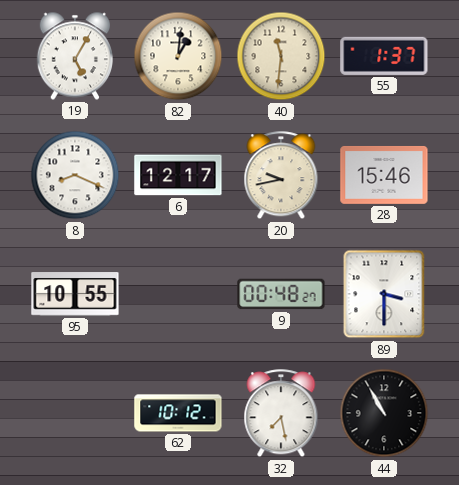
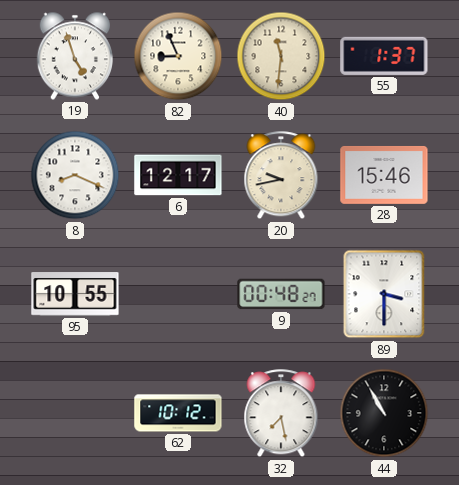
19: 5:05 -> 4:57 (74, 56)
82: 1:01 -> 8:56 (178, 56)
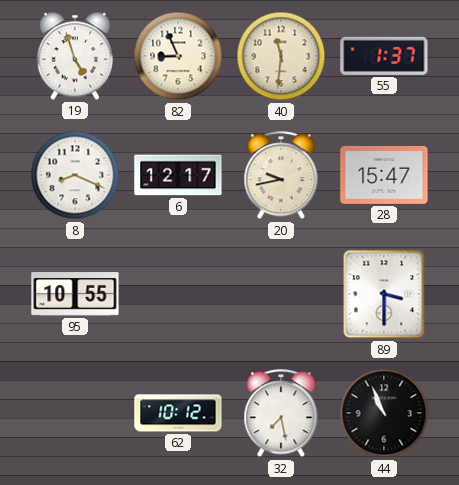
28: 15:46 -> 15:47 (384, 175)
9: 00:48 -> none (281, 294)
44: 10:55 -> 10:56 (384, 413)
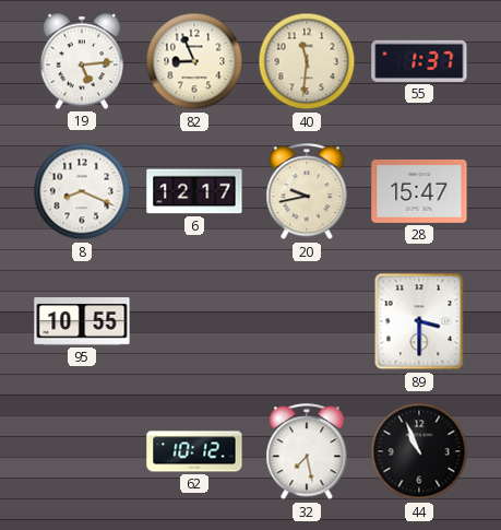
19: 4:57 -> 5:14 (81, 61)
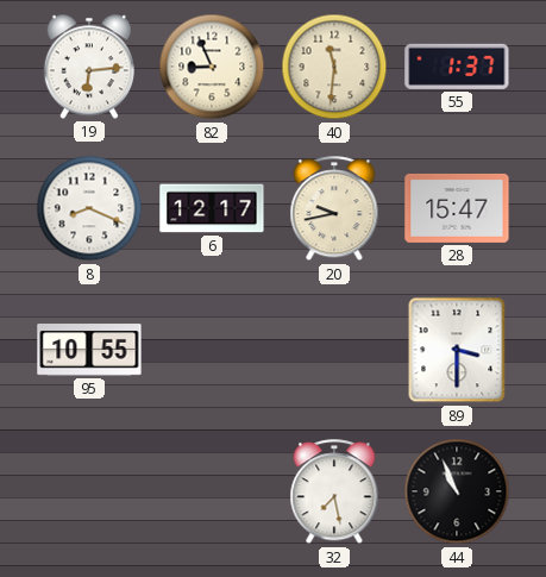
19: 5:14 -> 6:14 (88, 67)
62: 10:12 -> none (194, 451)
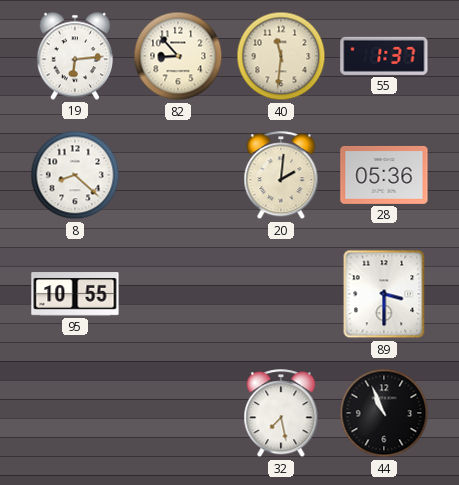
82: 8:56 -> 8:53 (178, 56)
8: 8:19 -> 8:22 (75, 175)
6: 12:17 -> none (212, 208)
20: 9:43 -> 2:01 (281, 176)
28: 15:47 -> 05:36 (384, 175)
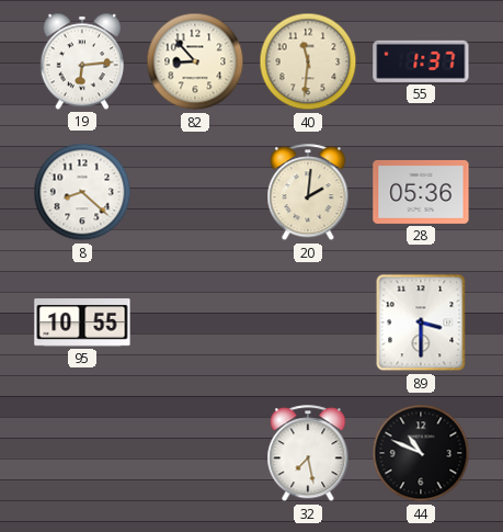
44: 10:56 -> 10:49 (421, 453)
